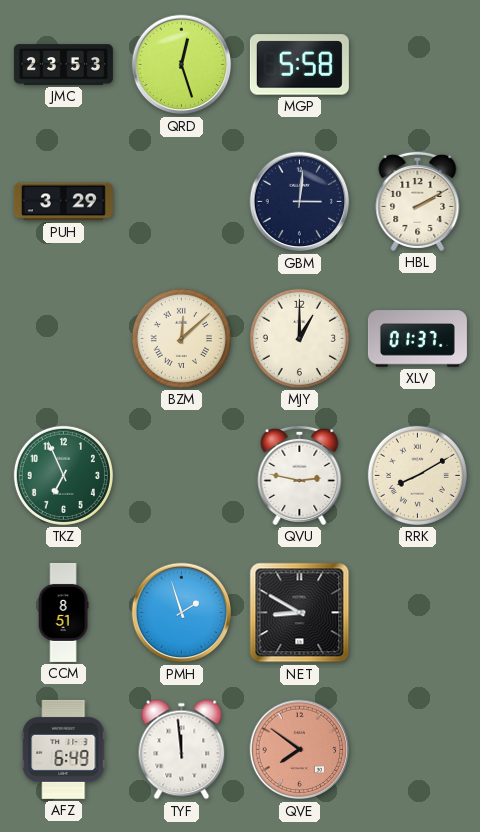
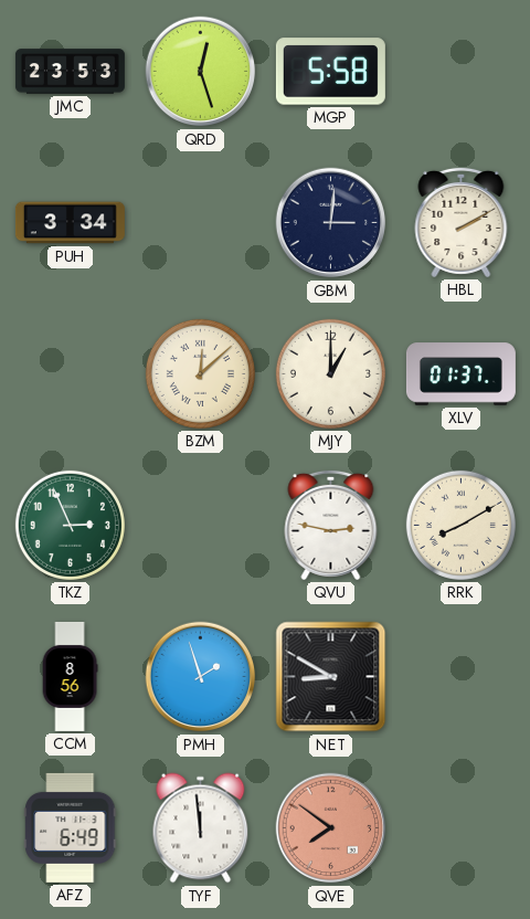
PUH: 3:29 -> 3:34 (70, 223)
TKZ: 6:56 -> 2:56 (70, 525)
CCM: 8:51 -> 8:56 (70, 676)
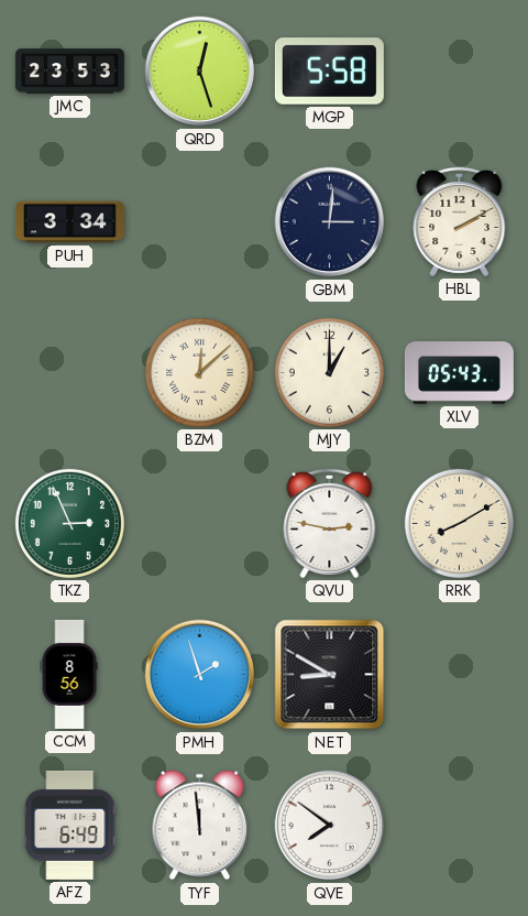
XLV: 01:37 -> 05:43 (459, 373)
QVE dial: salmon -> white (330, 826)
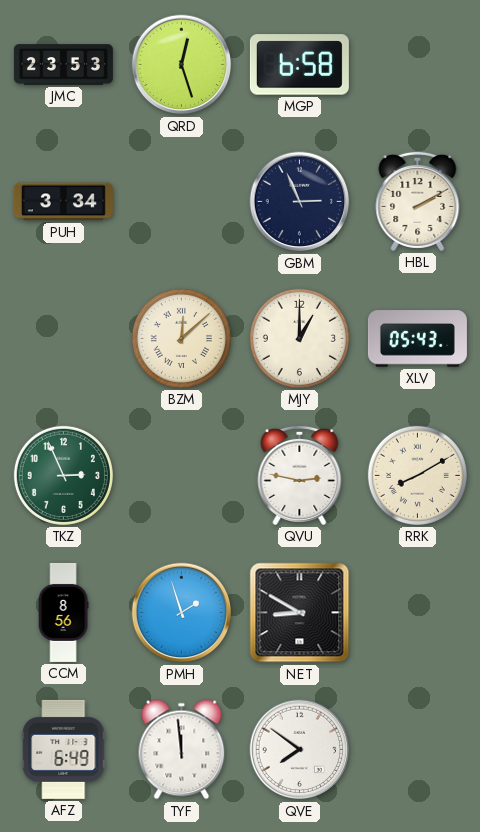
MGP: 5:58 -> 6:58 (299, 65)
GBM: 3:01 -> 2:56 (300, 202)
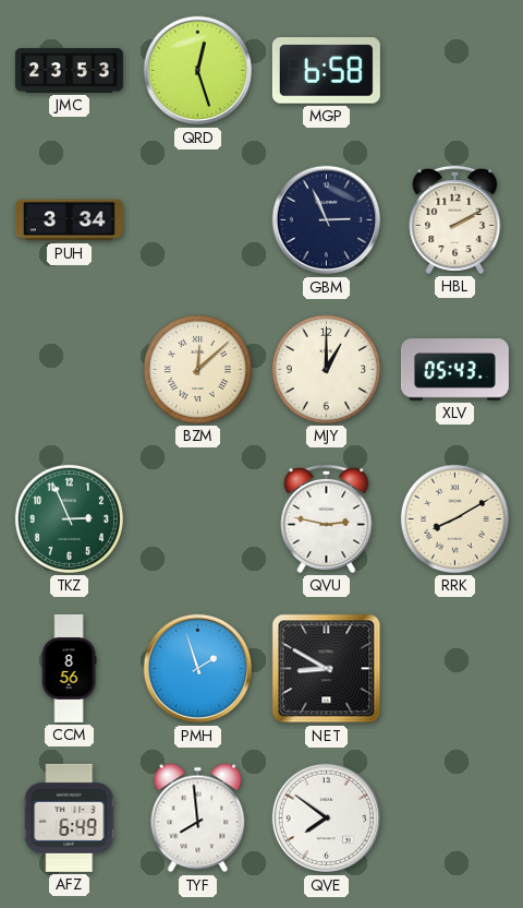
TYF: 11:59 -> 7:59 (198, 819)
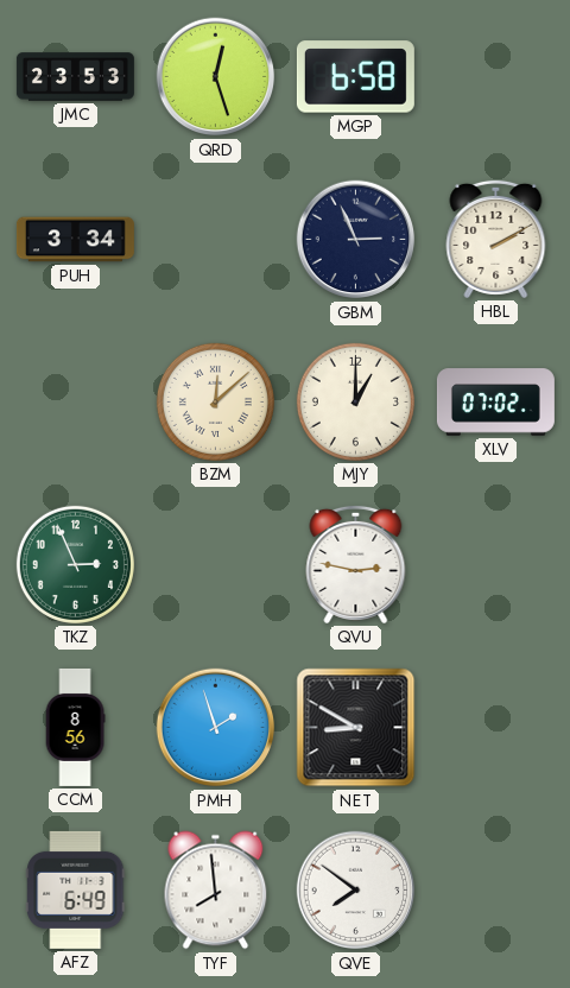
XLV: 05:43 -> 07:02 (495, 403)
RRK: 8:10 -> none (454, 518)
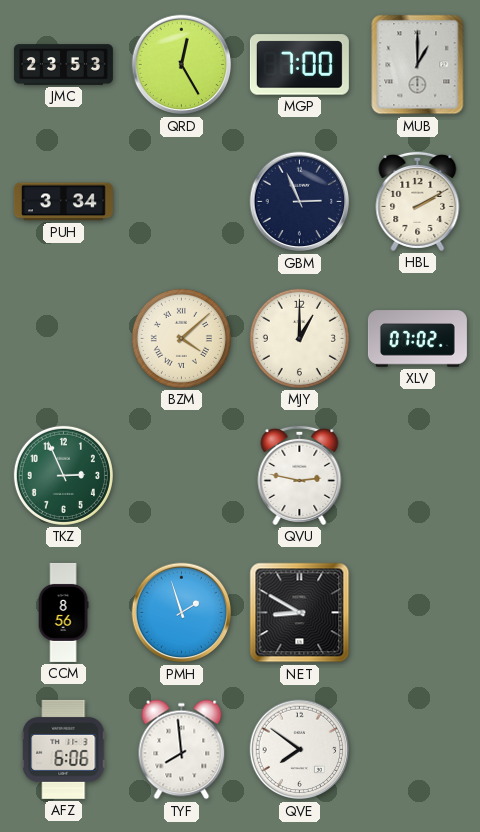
QRD: 12:27 -> 12:25 (182, 65)
MGP: 6:58 -> 7:00 (299, 65)
MUB: none -> 1:00 (418, 65)
BZM: 12:08 -> 4:08 (181, 338)
AFZ: 6:49 -> 6:06 (64, 749)
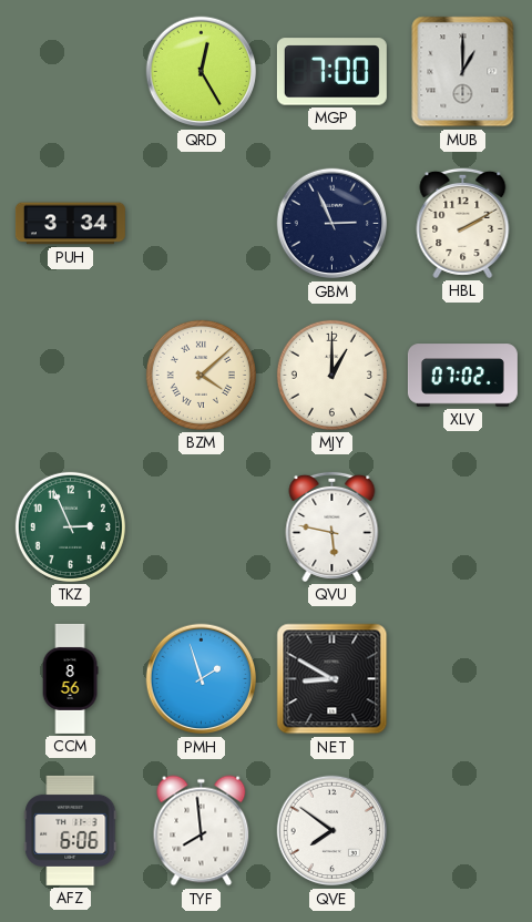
JMC: 23:53 -> none (63, 65)
QVU: 2:47 -> 5:47 (332, 526)
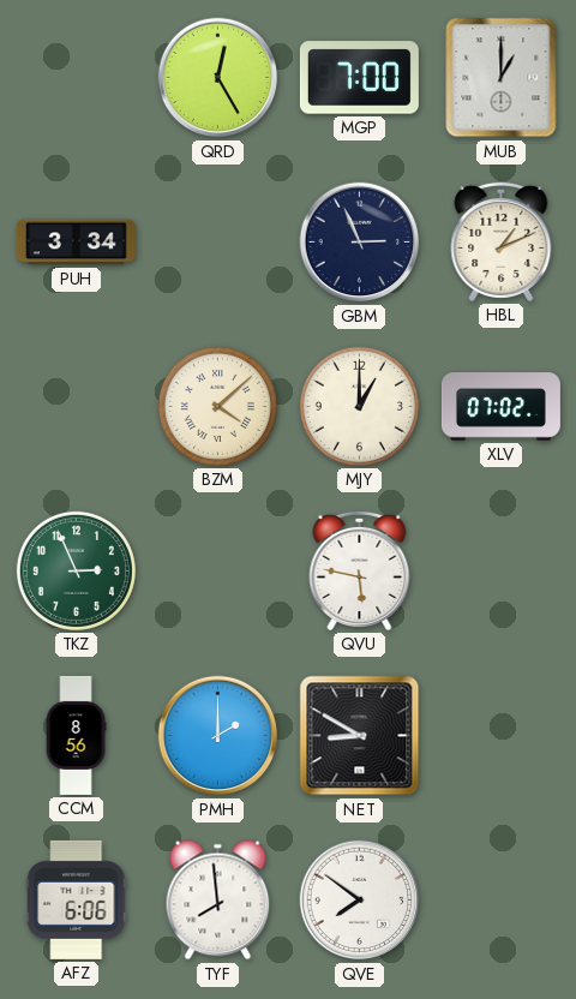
HBL: 2:10 -> 1:11 (502, 241)
PMH: 1:57 -> 2:00 (218, 736)
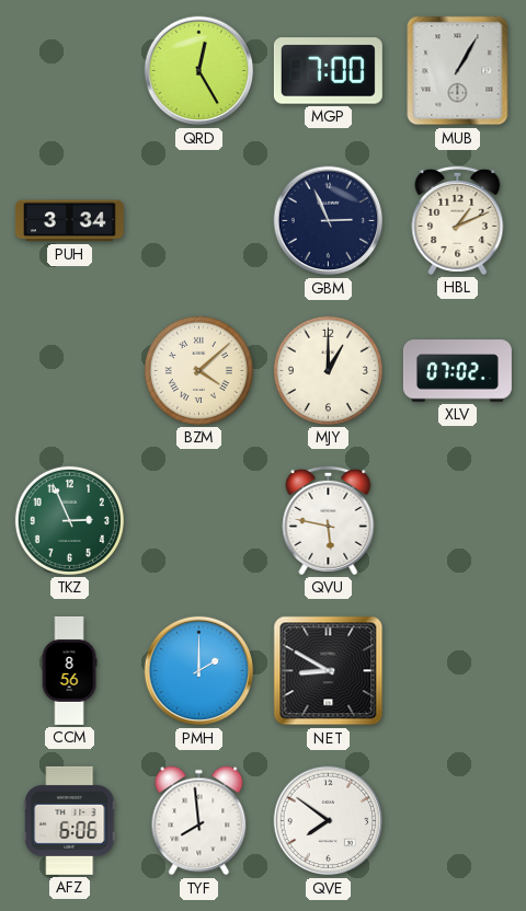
MUB: 1:00 -> 1:05 (458, 71)
